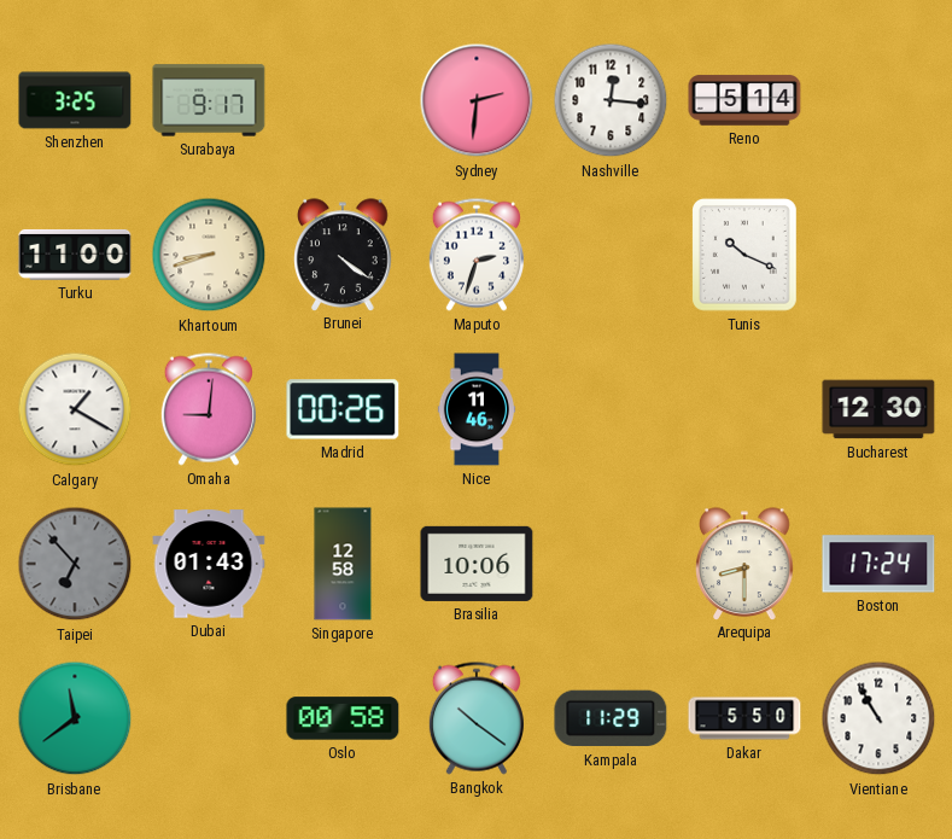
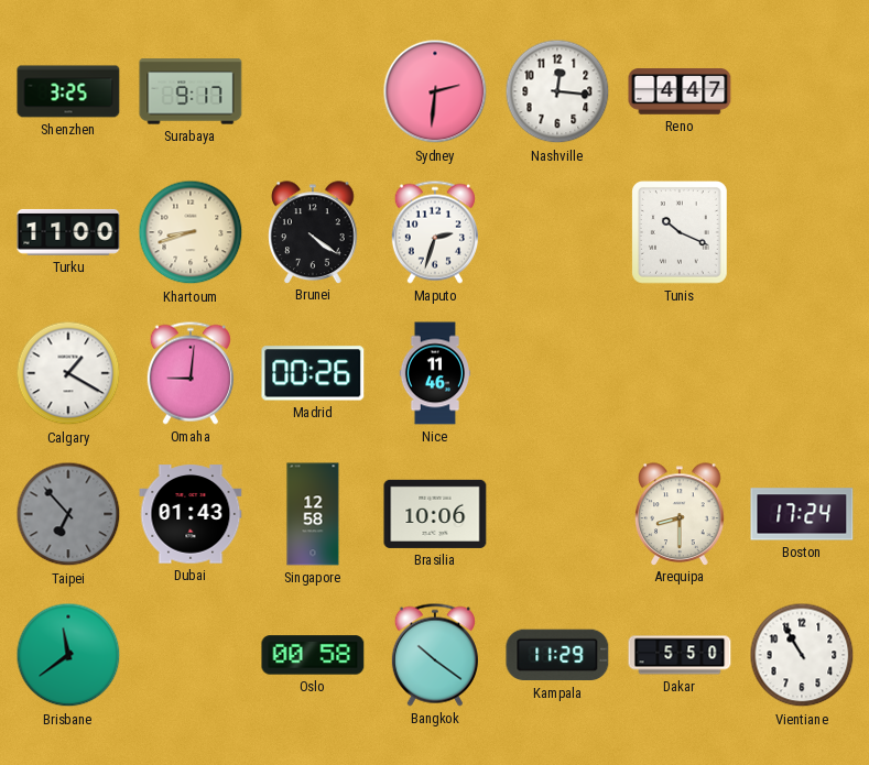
Reno: 5:14 -> 4:47 (680, 91)
Bucharest: 12:30 -> none (878, 409)
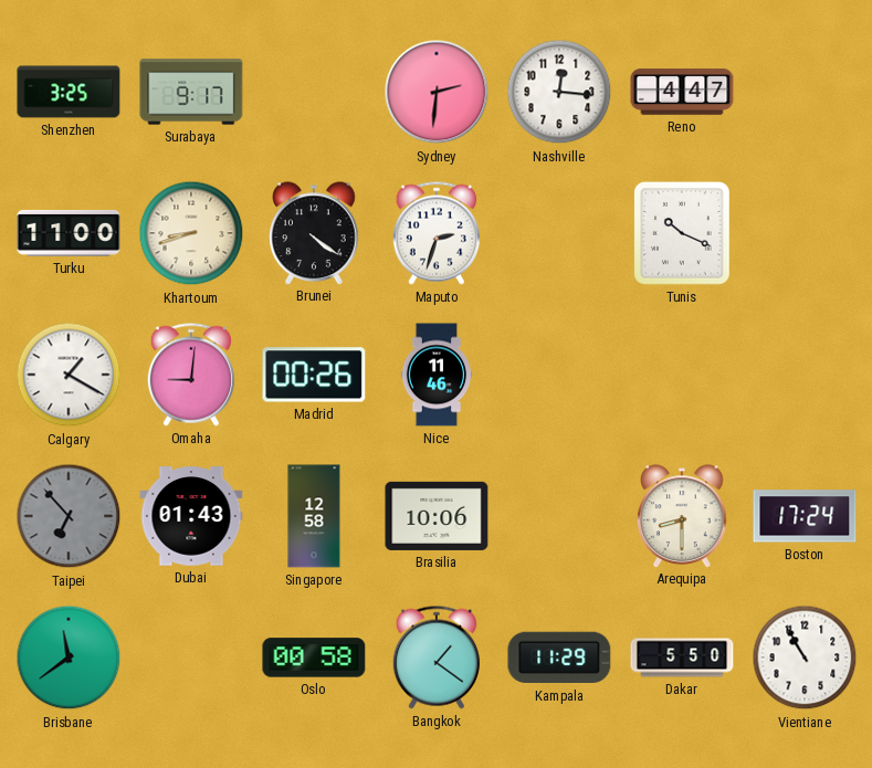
Bangkok: 10:21 -> 1:21 (437, 657)
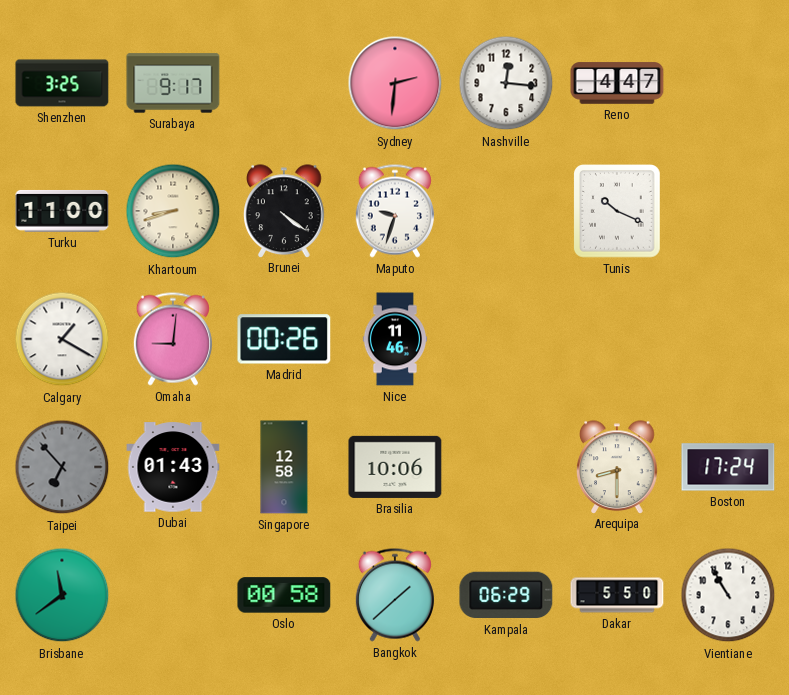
Maputo: 2:33 -> 9:33 (395, 211)
Bangkok: 1:21 -> 1:38 (395, 595)
Kampala: 11:29 -> 06:29 (506, 595)
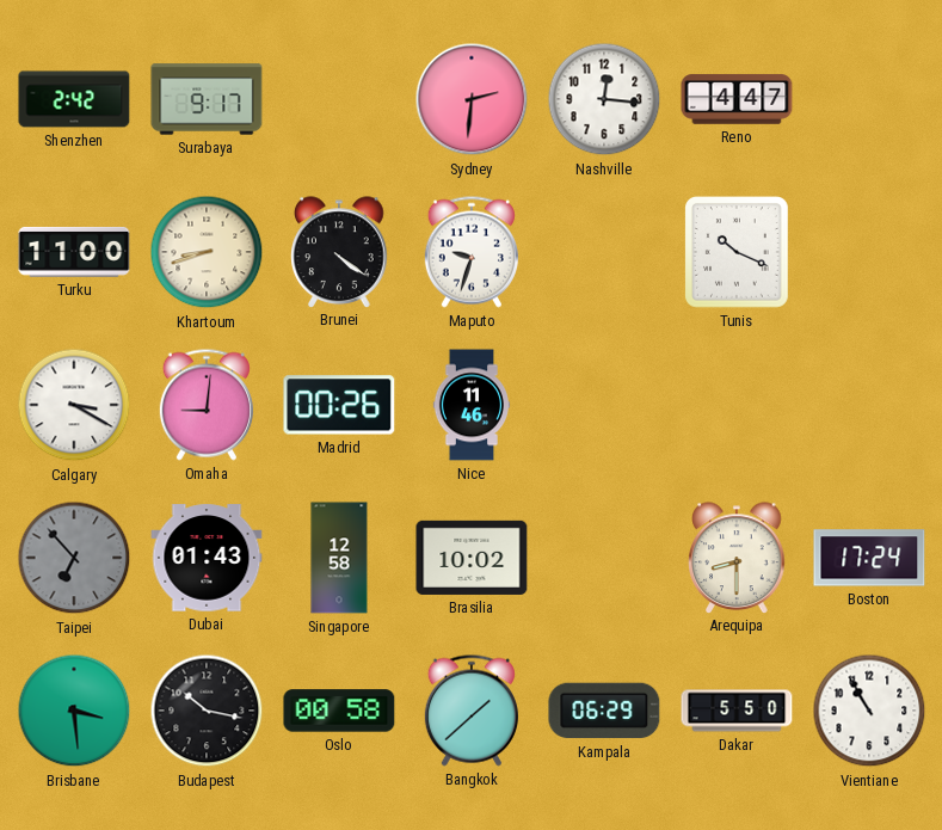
Shenzhen: 3:25 -> 2:42 (74, 99)
Calgary: 1:20 -> 3:20 (74, 405)
Brasilia: 10:06 -> 10:02 (472, 558)
Brisbane: 11:39 -> 3:29 (74, 711)
Budapest: none -> 10:17 (207, 711)
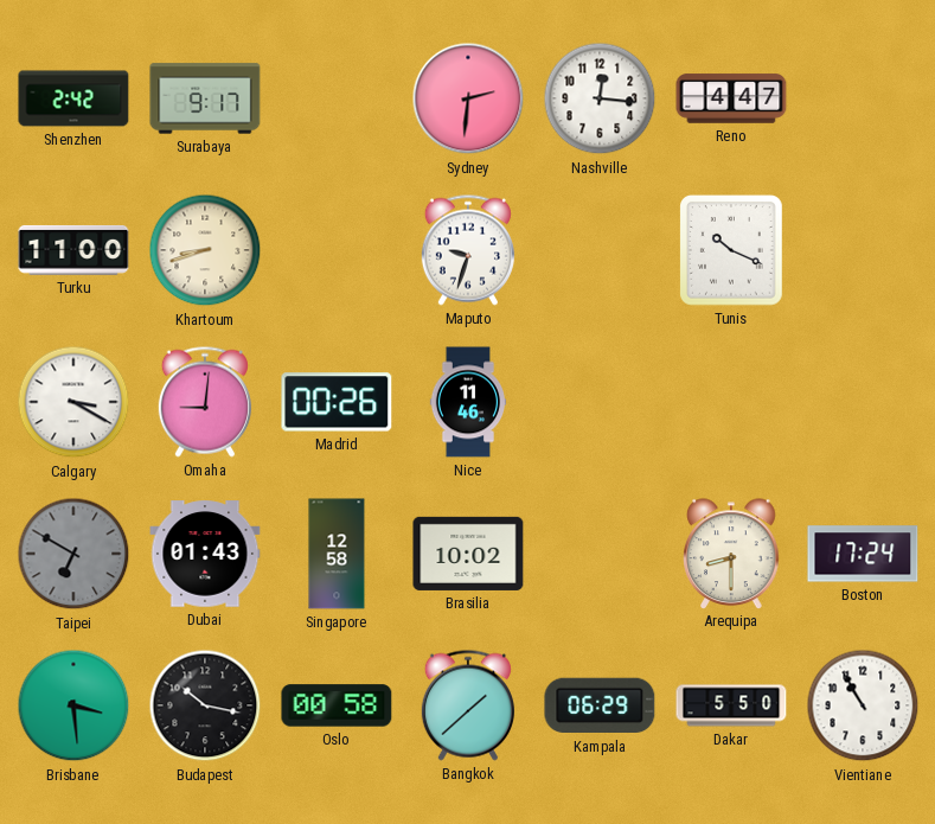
Brunei: 4:21 -> none (339, 252)
Taipei: 6:53 -> 6:50 (73, 554)
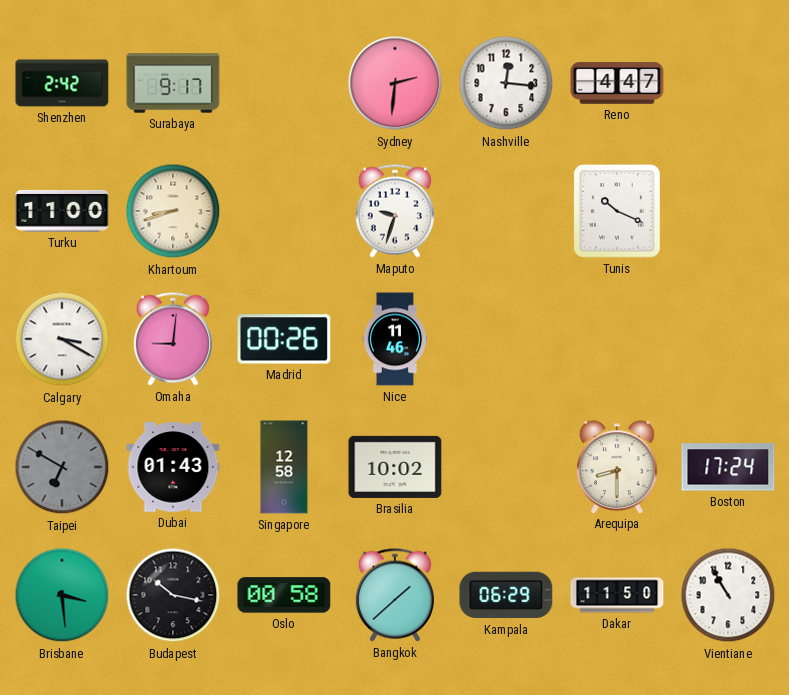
Dakar: 5:50 -> 11:50 (617, 595)
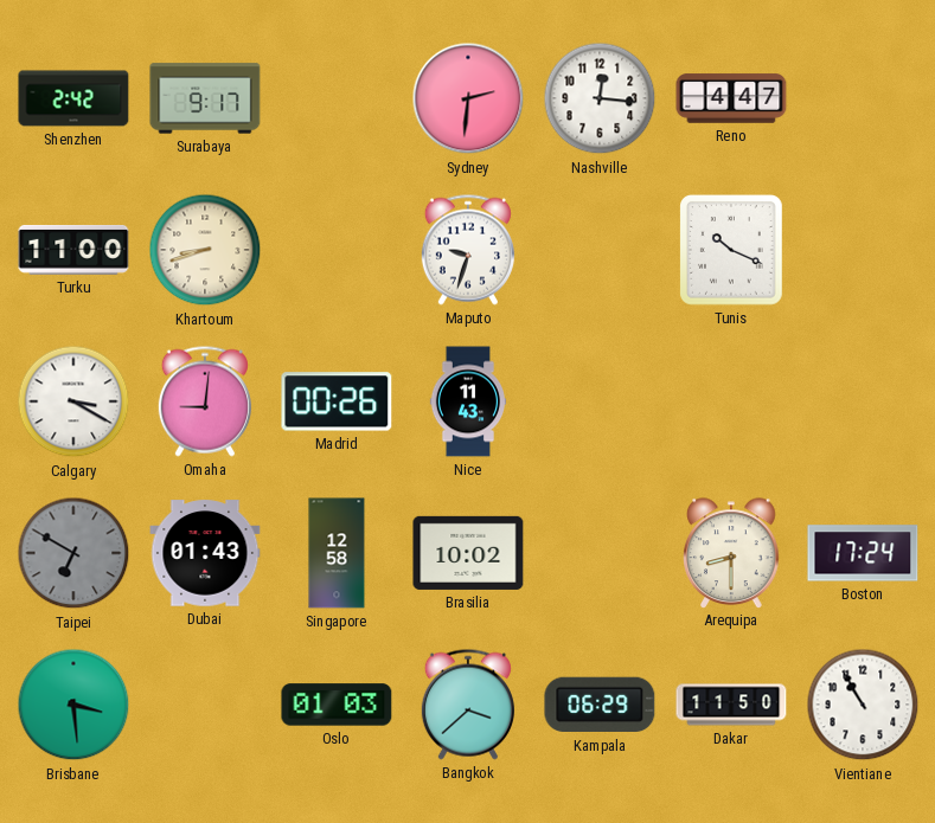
Nice: 11:46 -> 11:43 (468, 401)
Budapest: 10:17 -> none (173, 595)
Oslo: 00:58 -> 01:03 (337, 705)
Bangkok: 1:38 -> 3:38 (468, 705)
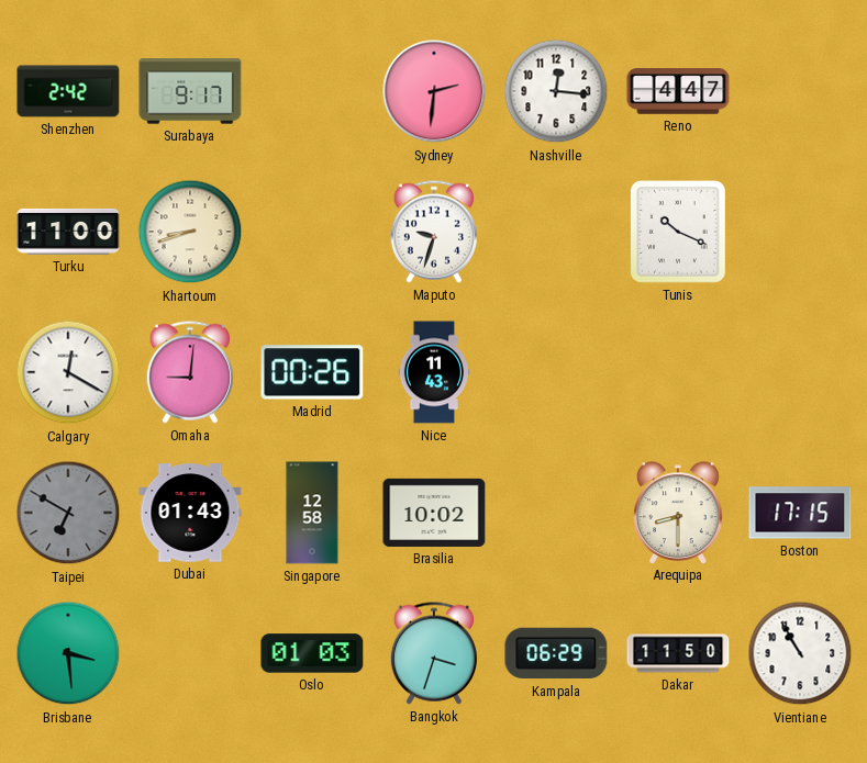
Calgary: 3:20 -> 12:20 (68, 372)
Boston: 17:24 -> 17:15 (800, 513)
Bangkok: 3:38 -> 3:33 (434, 653)
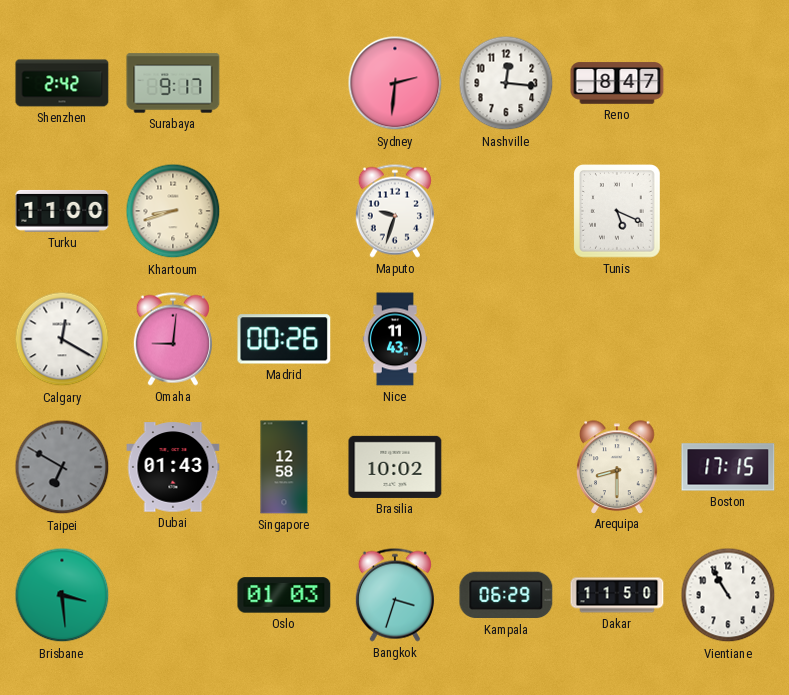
Reno: 4:47 -> 8:47 (617, 83)
Tunis: 10:19 -> 5:19 (618, 211)
